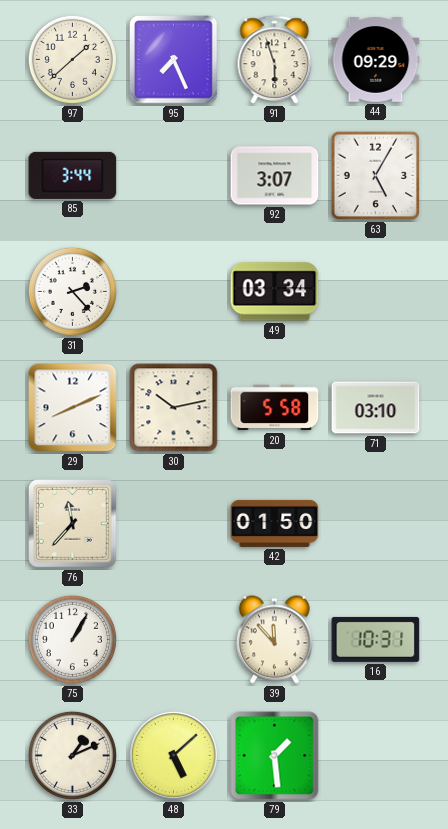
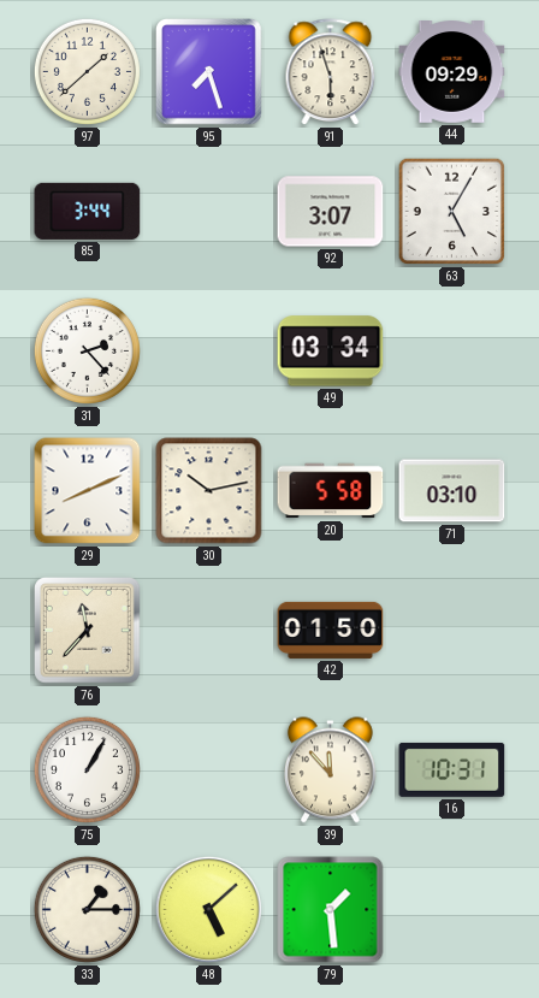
95: 7:26 -> 7:27 (209, 72)
33: 1:11 -> 1:15 (87, 909)
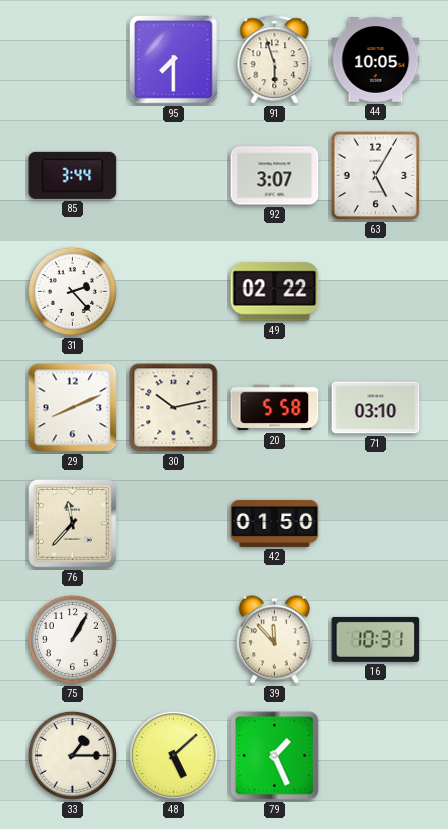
97: 1:38 -> none (87, 71)
95: 7:27 -> 7:30 (174, 60)
44: 09:29 -> 10:05 (376, 60)
49: 03:34 -> 02:22 (275, 292)
79: 1:29 -> 1:26 (275, 756)
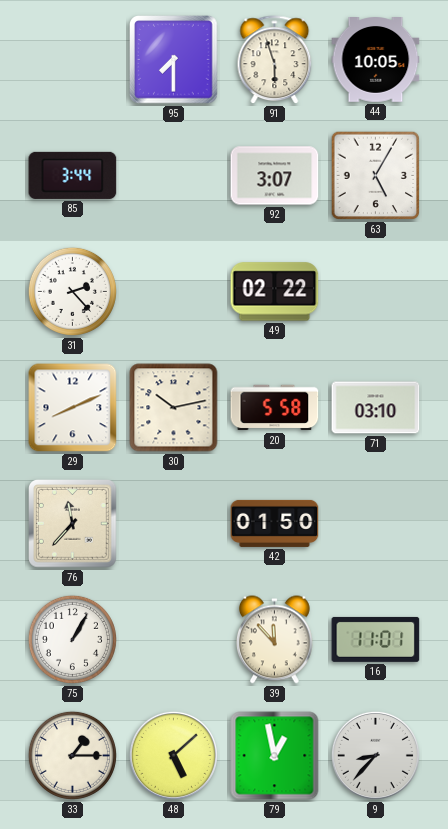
16: 10:31 -> 11:01 (376, 639)
79: 1:26 -> 12:58 (275, 756)
9: none -> 8:37 (375, 755)
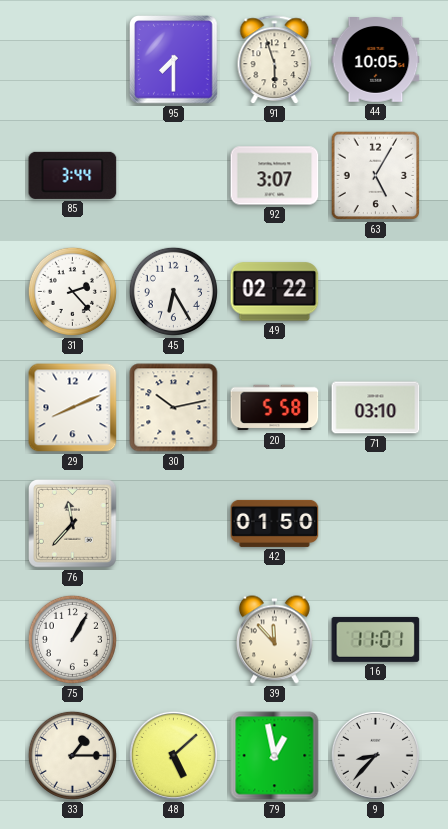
45: none -> 6:25 (173, 291)
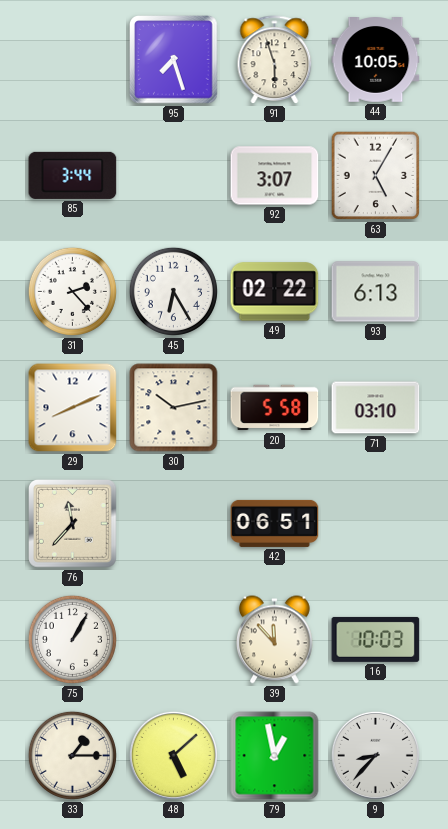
95: 7:30 -> 7:27 (174, 60)
93: none -> 6:13 (376, 292)
42: 01:50 -> 06:51 (275, 523)
16: 11:01 -> 10:03 (376, 639)
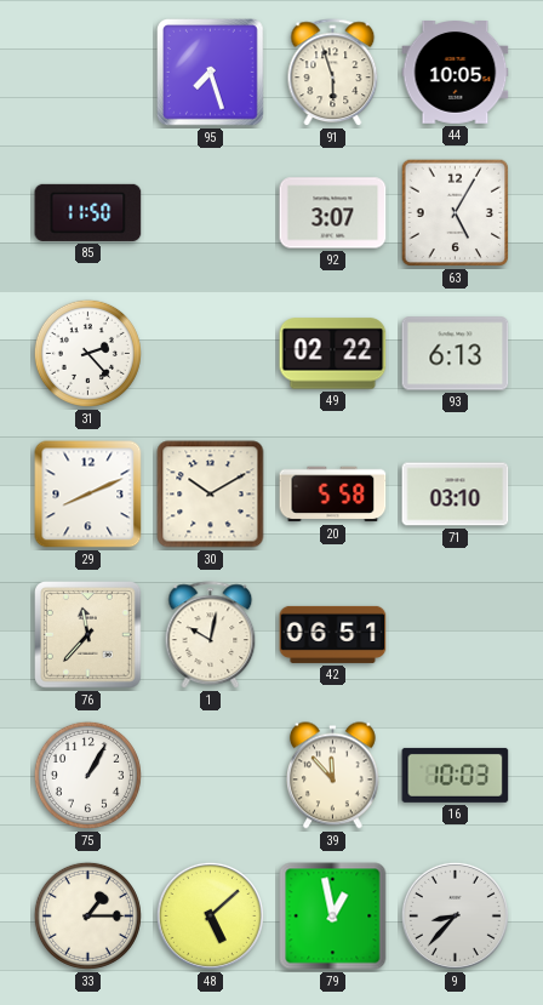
85: 3:44 -> 11:50 (88, 212)
45: 6:25 -> none (173, 291)
30: 10:13 -> 10:10 (211, 495)
1: none -> 10:02 (211, 635)
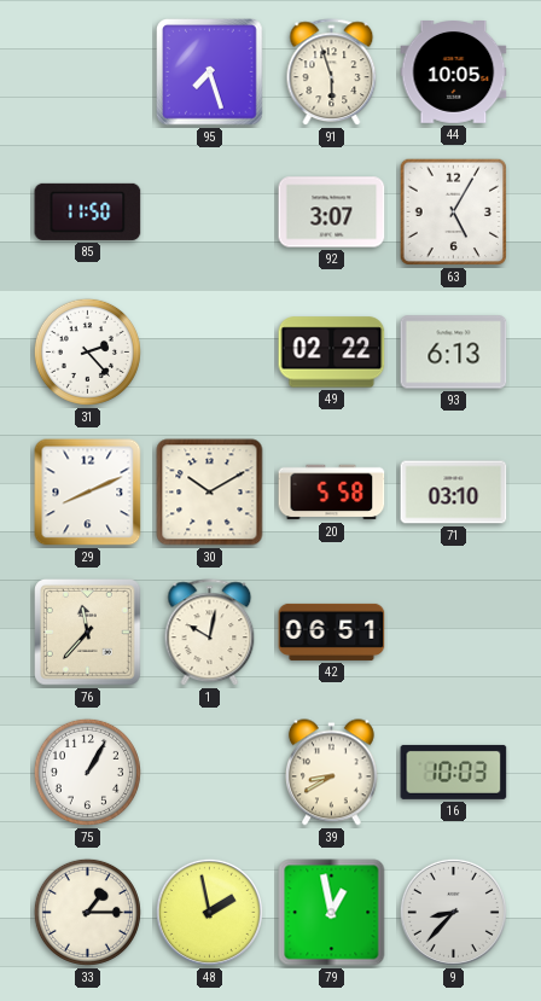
39: 11:53 -> 8:40 (332, 773)
48: 5:08 -> 1:58 (209, 912)
